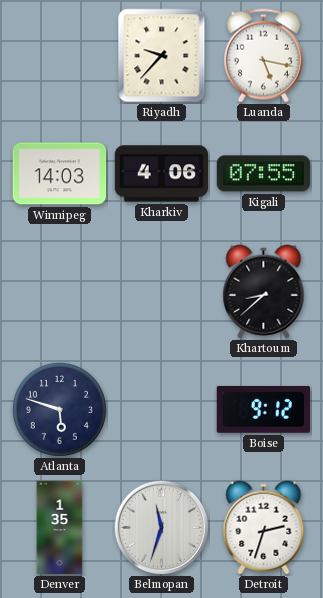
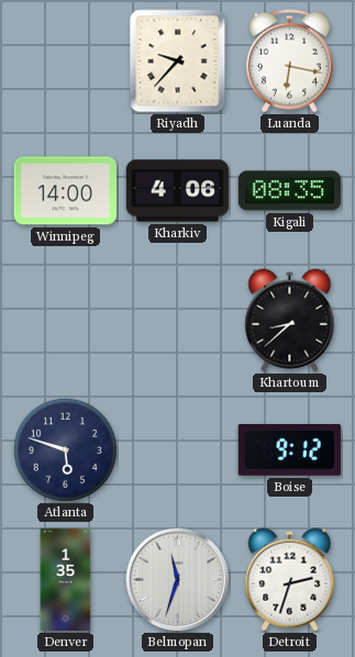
Luanda: 5:17 -> 6:17 (289, 62)
Winnipeg: 14:03 -> 14:00 (66, 191)
Kigali: 07:55 -> 08:35 (290, 191)
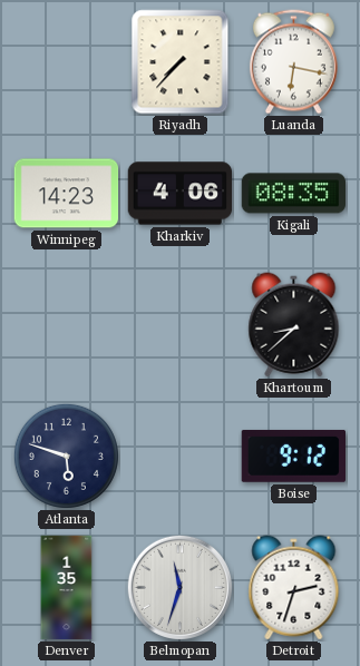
Riyadh: 9:37 -> 7:37 (181, 62)
Winnipeg: 14:00 -> 14:23 (67, 194)
